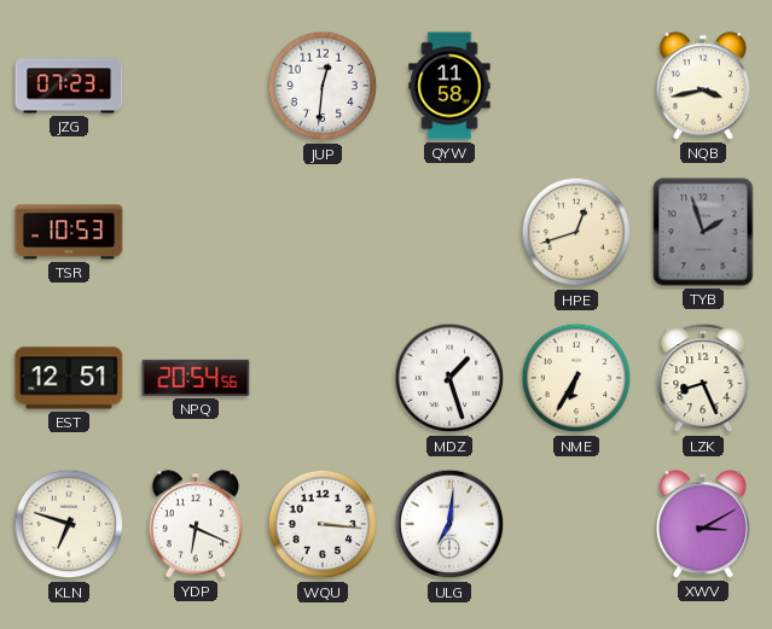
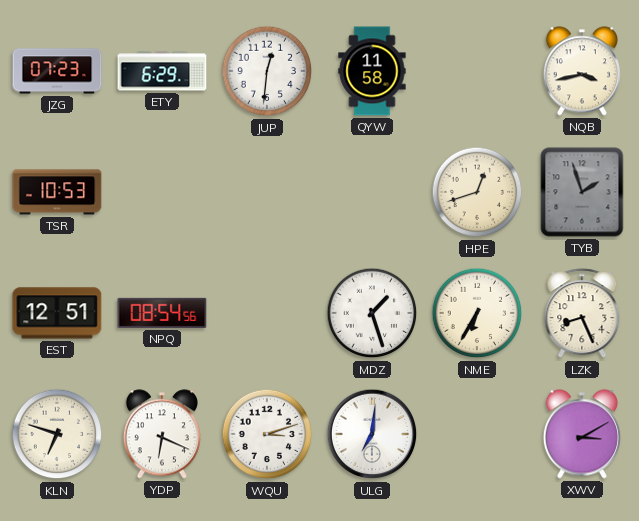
ETY: none -> 6:29 (162, 71)
NPQ: 20:54 -> 08:54 (162, 313)
WQU: 3:16 -> 3:12 (267, 434)
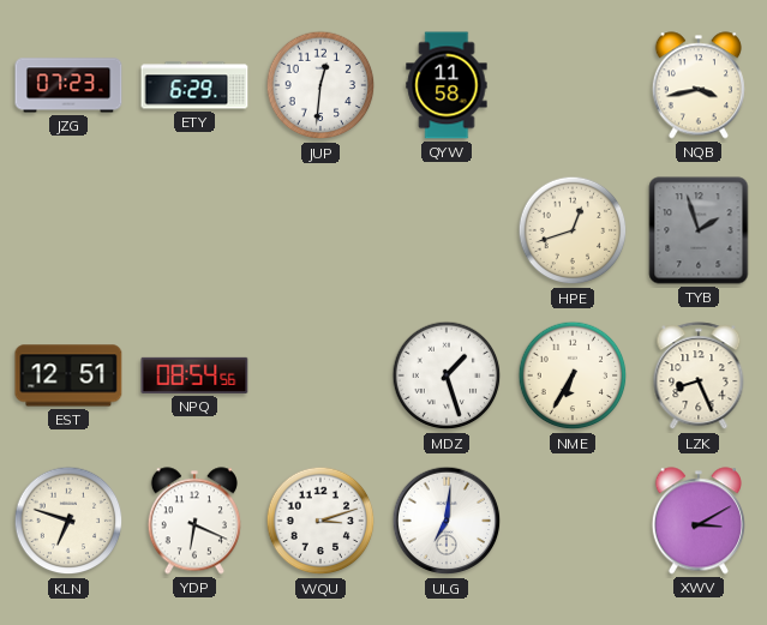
TSR: 10:53 -> none (57, 192)
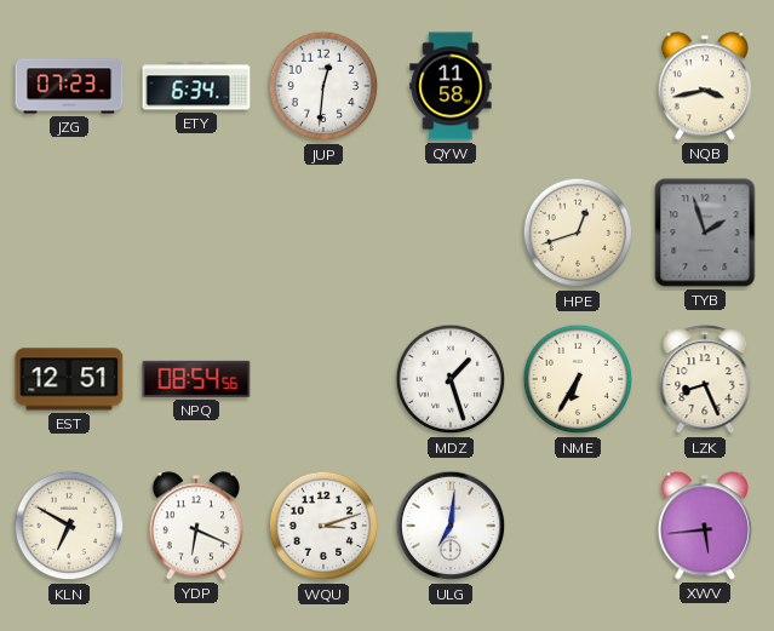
ETY: 6:29 -> 6:34 (196, 86)
KLN: 6:48 -> 6:50 (69, 526)
XWV: 3:10 -> 5:44 (705, 526)
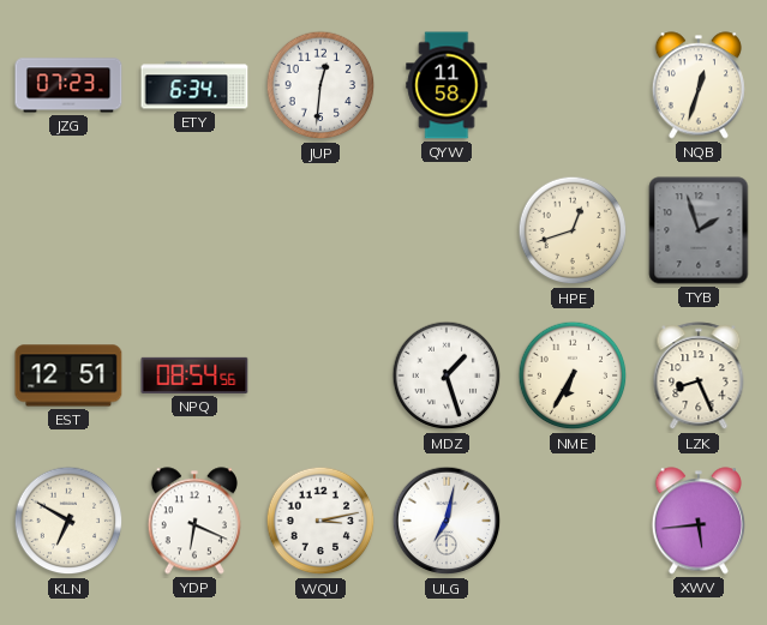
NQB: 3:43 -> 12:33 (699, 85)
WQU: 3:12 -> 3:13 (320, 521)
ULG: 7:01 -> 7:02 (447, 521)
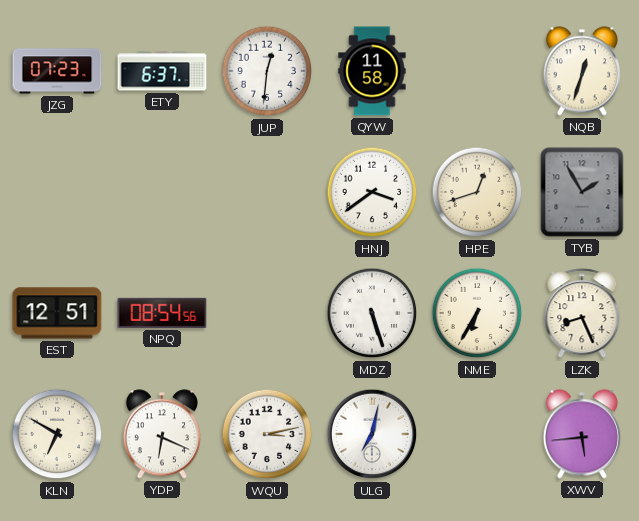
ETY: 6:34 -> 6:37 (162, 71)
HNJ: none -> 3:39 (372, 192)
TYB: 1:57 -> 1:55 (582, 192)
MDZ: 1:27 -> 5:27 (372, 313)
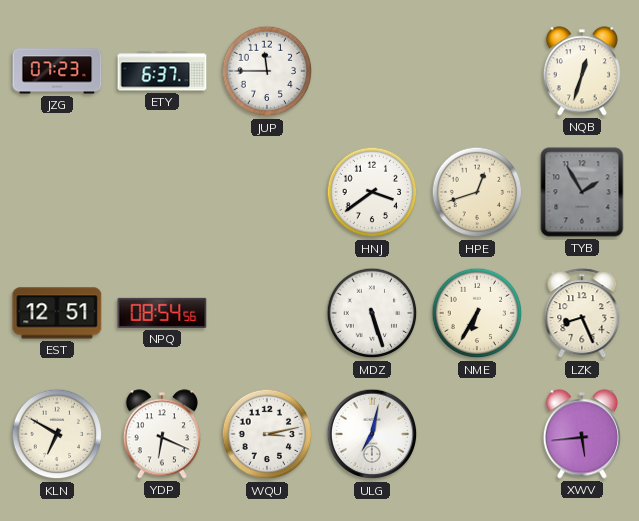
JUP: 12:31 -> 11:45 (267, 71)
QYW: 11:58 -> none (372, 71)
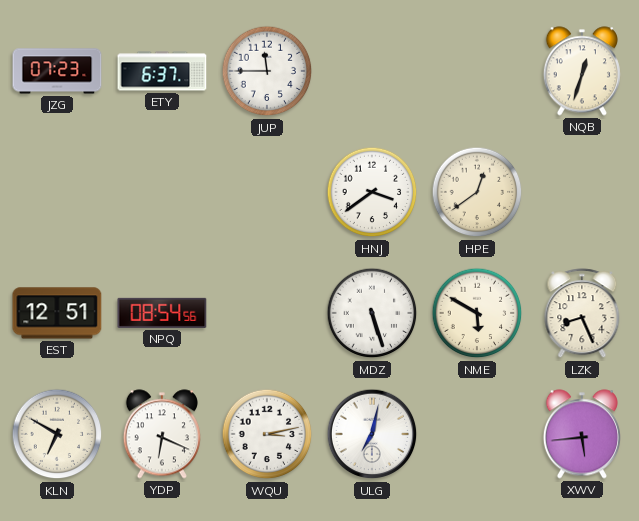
HPE: 12:42 -> 12:39 (477, 192)
TYB: 1:55 -> none (582, 192)
NME: 6:35 -> 5:50 (477, 313)
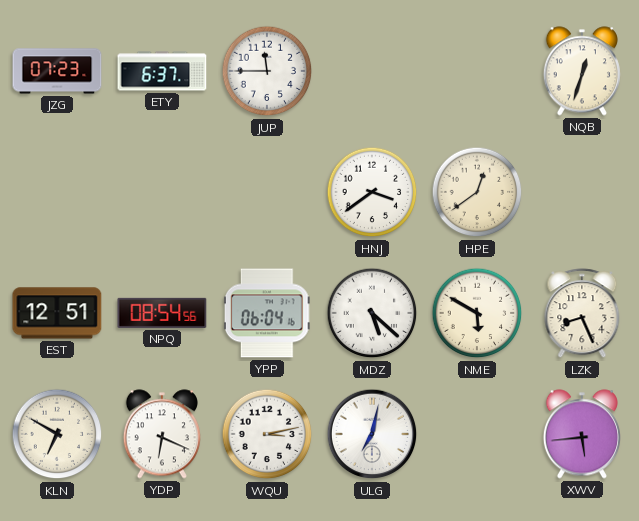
YPP: none -> 06:04 (267, 313)
MDZ: 5:27 -> 5:22 (372, 313)
